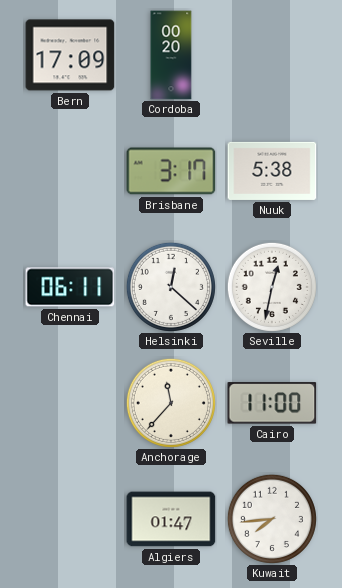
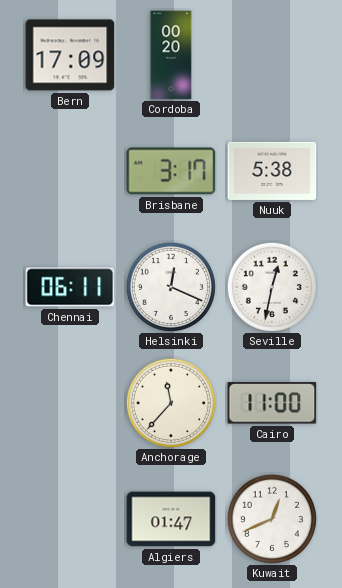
Helsinki: 12:22 -> 12:19 (171, 287)
Kuwait: 7:44 -> 12:41 (272, 519)
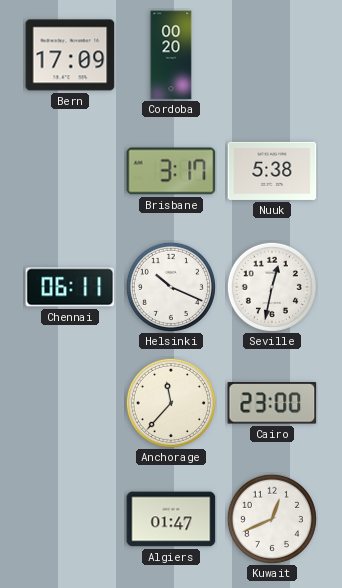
Helsinki: 12:19 -> 10:19 (171, 287)
Cairo: 11:00 -> 23:00 (272, 403)
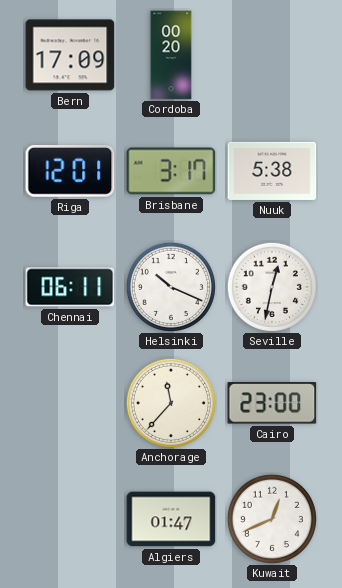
Riga: none -> 12:01 (70, 172)
